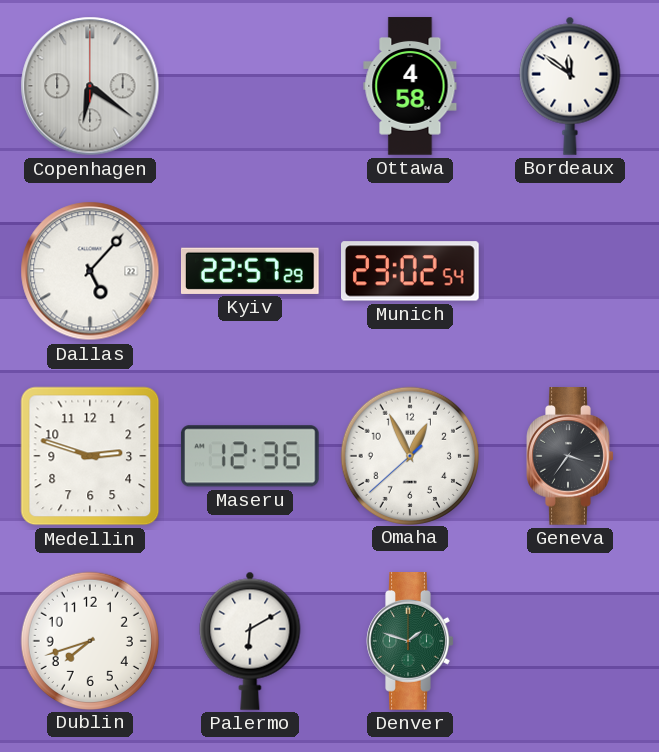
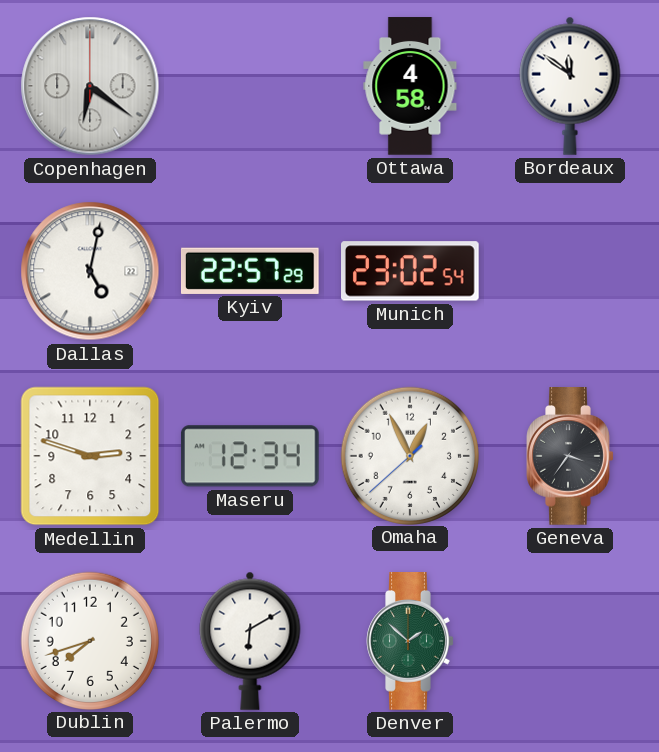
Dallas: 5:07 -> 5:02 (90, 271)
Maseru: 12:36 -> 12:34 (250, 456)
Denver: 1:48 -> 1:52 (410, 641)
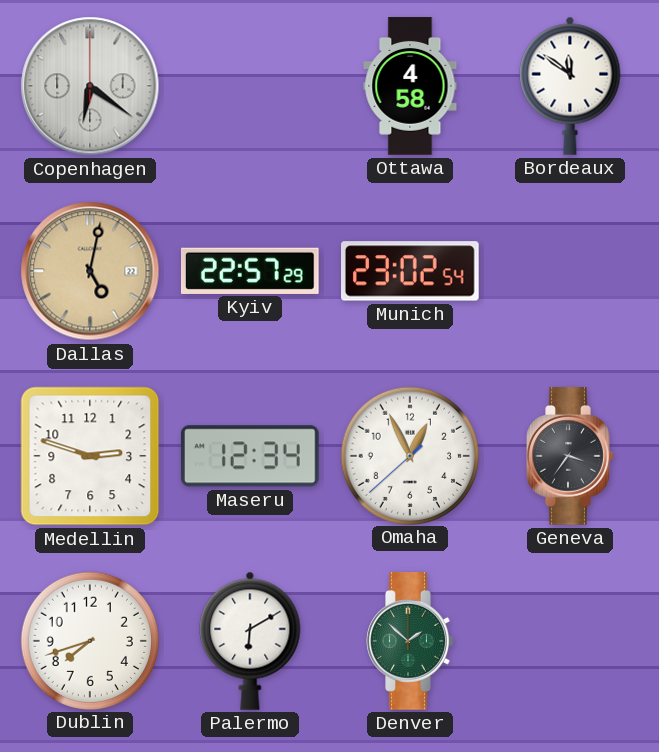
Dallas dial: white -> champagne (90, 271)
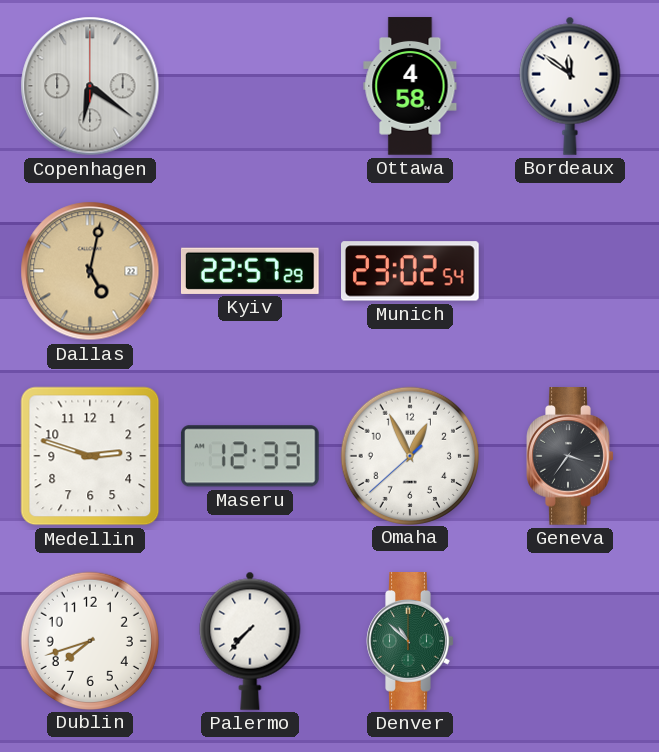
Maseru: 12:34 -> 12:33 (250, 456)
Palermo: 6:10 -> 7:37 (250, 641)
Denver: 1:52 -> 10:52 (410, 641)
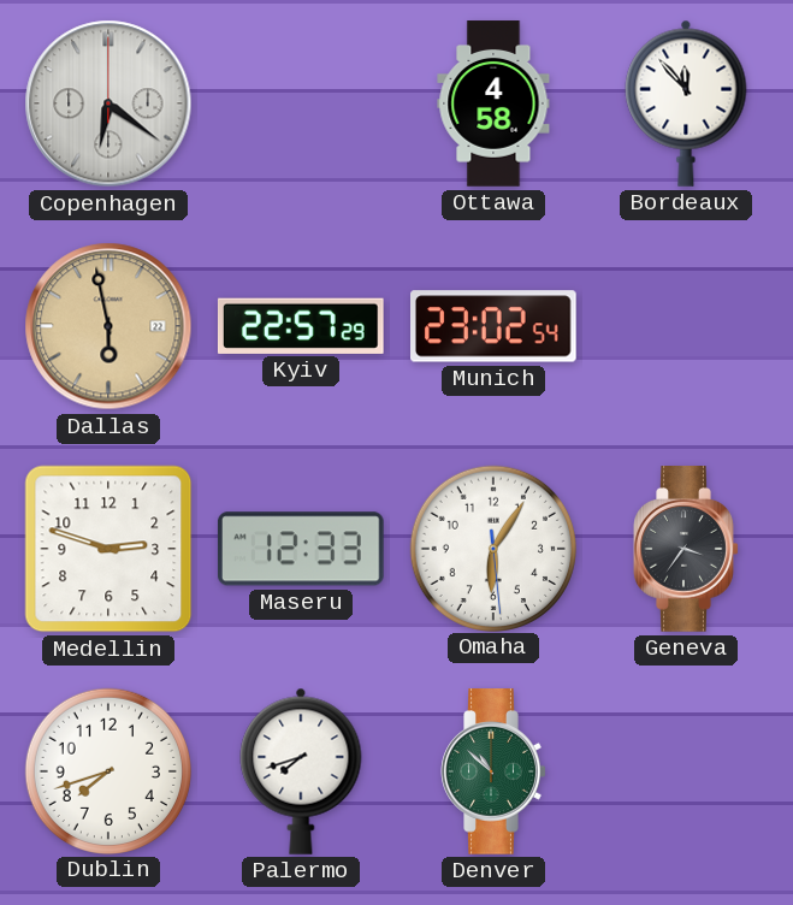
Bordeaux: 11:51 -> 11:53 (686, 103)
Dallas: 5:02 -> 5:58 (108, 326)
Omaha: 12:55 -> 6:05 (492, 548)
Palermo: 7:37 -> 7:42 (301, 771)
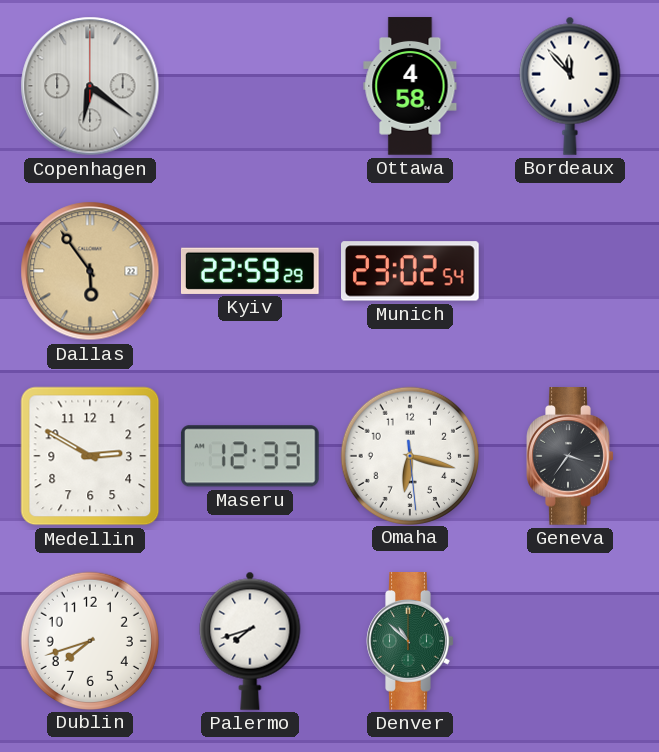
Dallas: 5:58 -> 5:54 (90, 271)
Kyiv: 22:57 -> 22:59 (250, 271)
Medellin: 2:48 -> 2:50 (90, 456)
Omaha: 6:05 -> 6:17 (409, 455)
